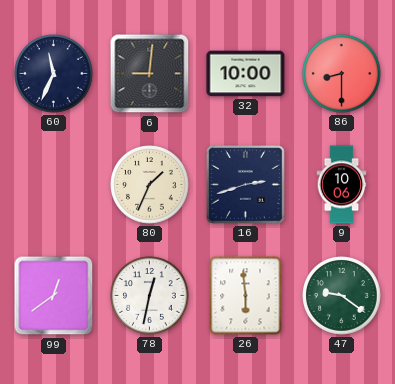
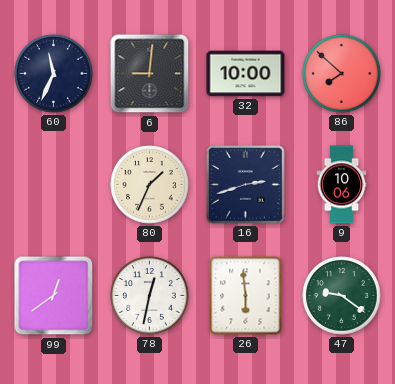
86: 8:30 -> 7:52 (342, 74)
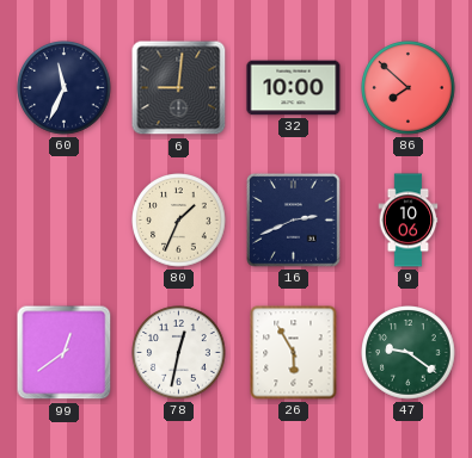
16: 2:42 -> 2:41 (294, 221)
26: 5:59 -> 5:55 (294, 353)
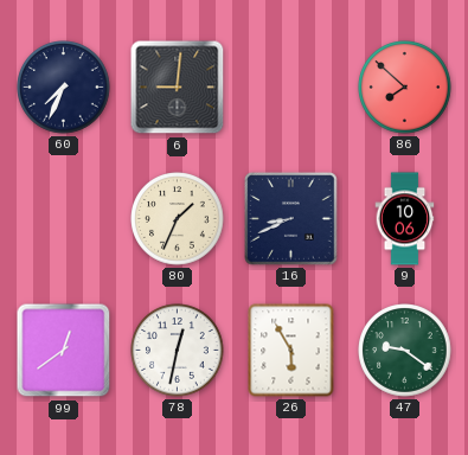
60: 11:34 -> 7:34 (64, 88)
32: 10:00 -> none (294, 88)
16: 2:41 -> 8:41 (291, 219)
